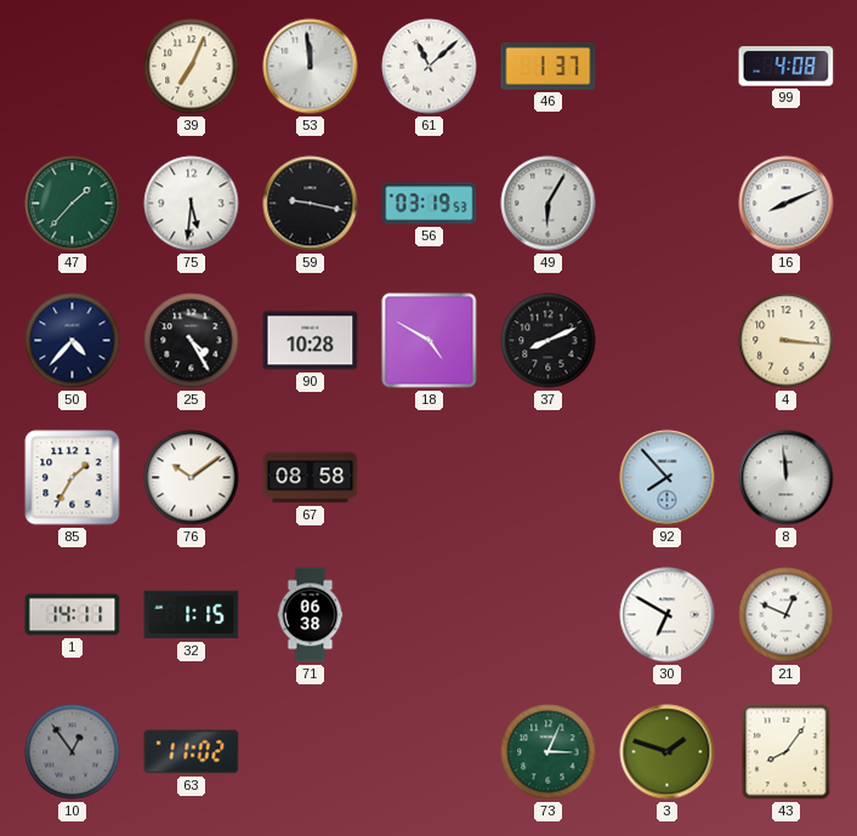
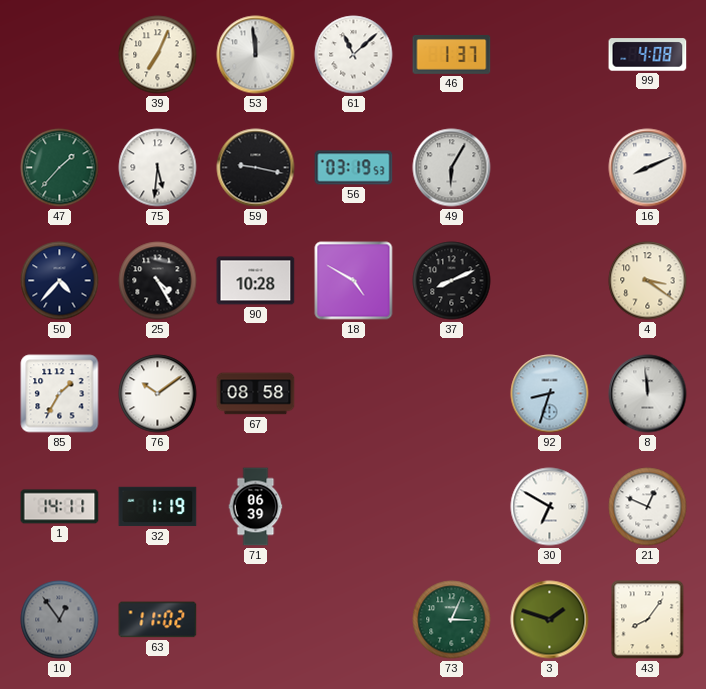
4: 3:16 -> 3:21 (648, 281)
92: 7:53 -> 8:33 (550, 394)
32: 1:15 -> 1:19 (158, 507)
71: 06:38 -> 06:39 (256, 507)
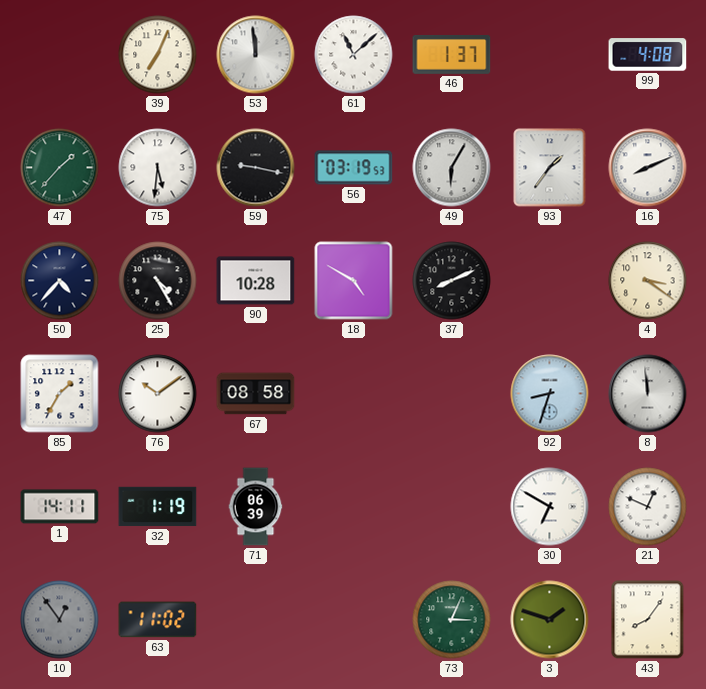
93: none -> 1:36 (550, 168)
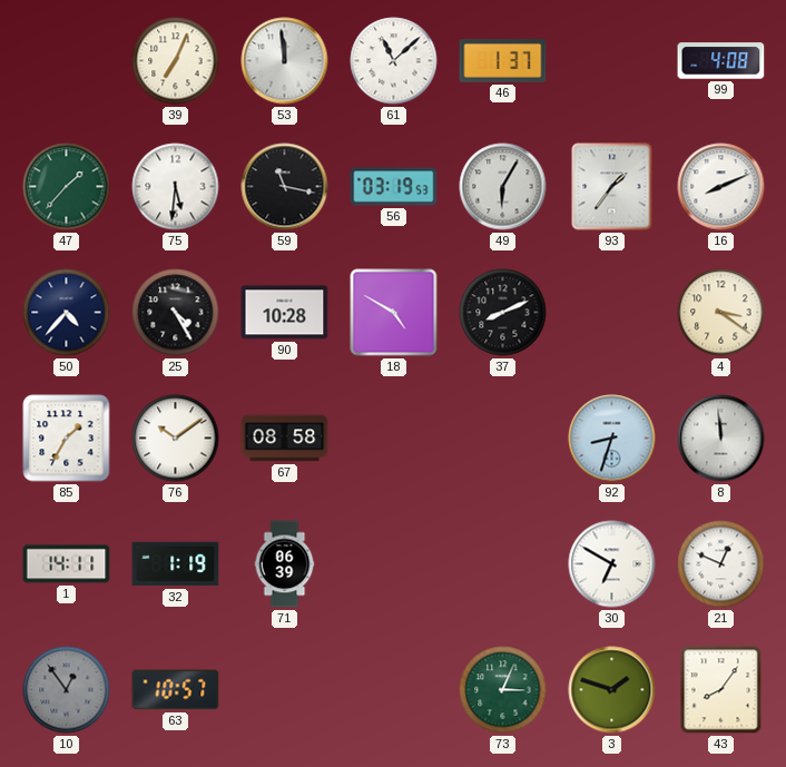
59: 9:17 -> 11:17 (285, 187)
63: 11:02 -> 10:57 (176, 690)
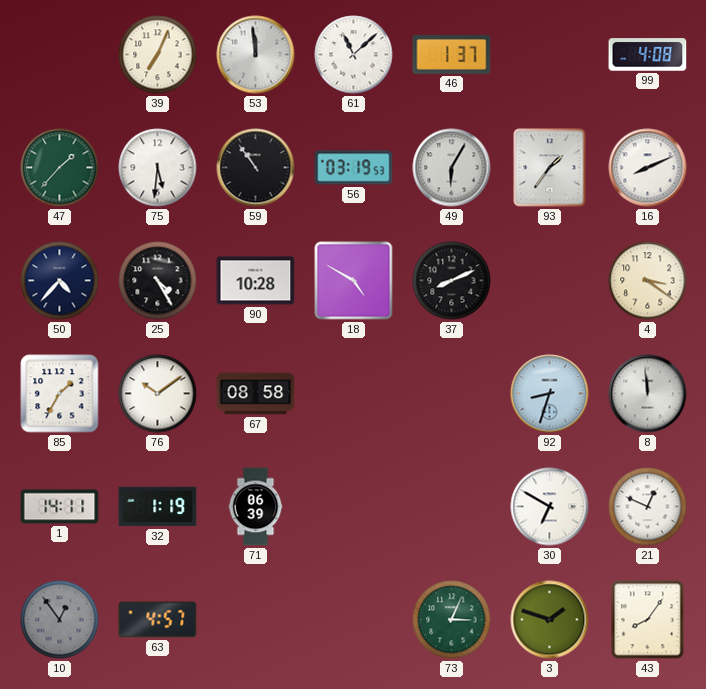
59: 11:17 -> 10:54 (256, 168)
63: 10:57 -> 4:57 (158, 620)
